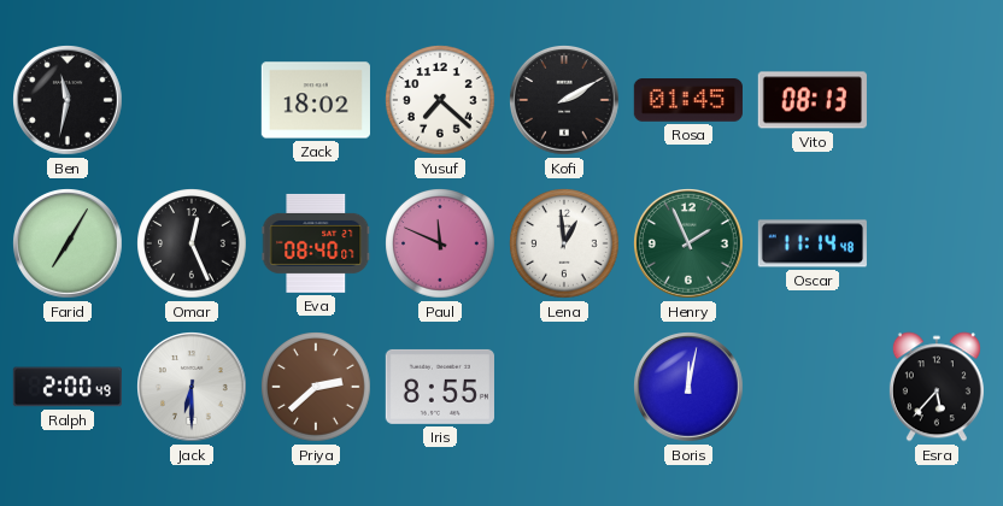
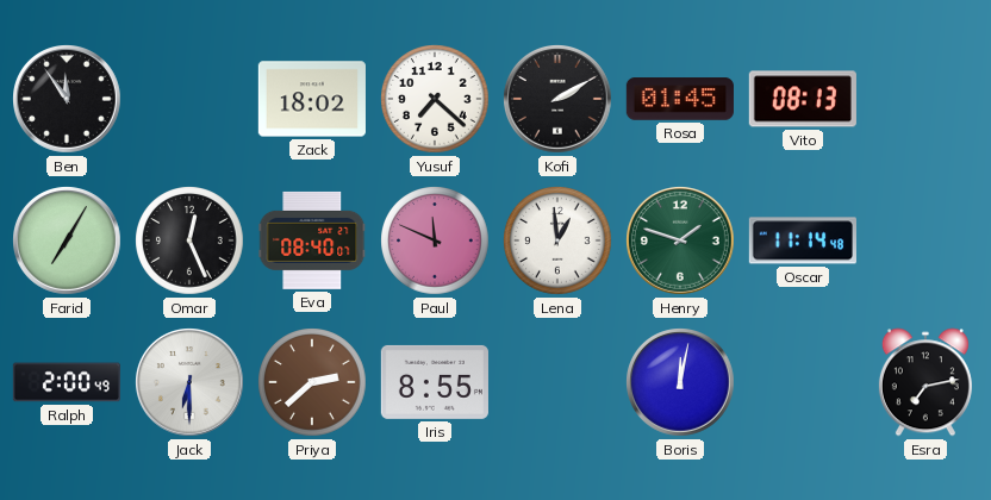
Ben: 11:32 -> 11:54 (68, 100)
Henry: 1:56 -> 1:48 (681, 242)
Esra: 5:37 -> 7:13 (925, 382)
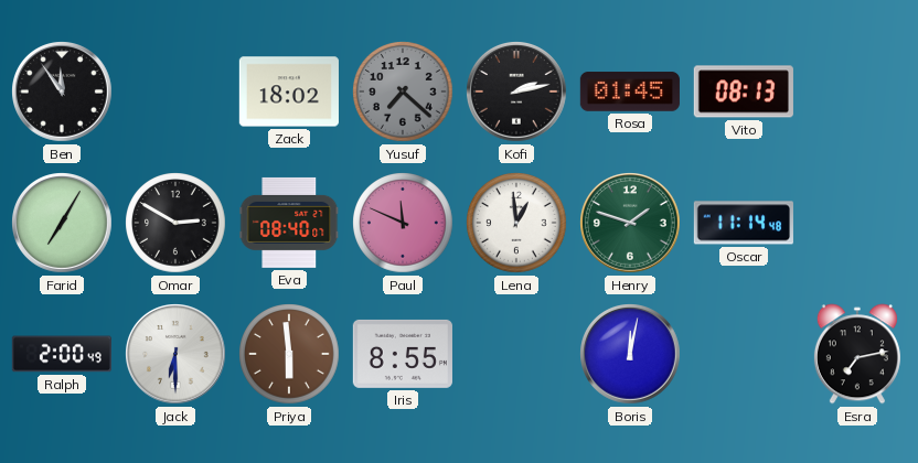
Yusuf dial: white -> grey (403, 91)
Kofi: 2:10 -> 2:13 (517, 93)
Omar: 12:26 -> 2:50 (175, 223)
Priya: 2:38 -> 5:59 (289, 354)
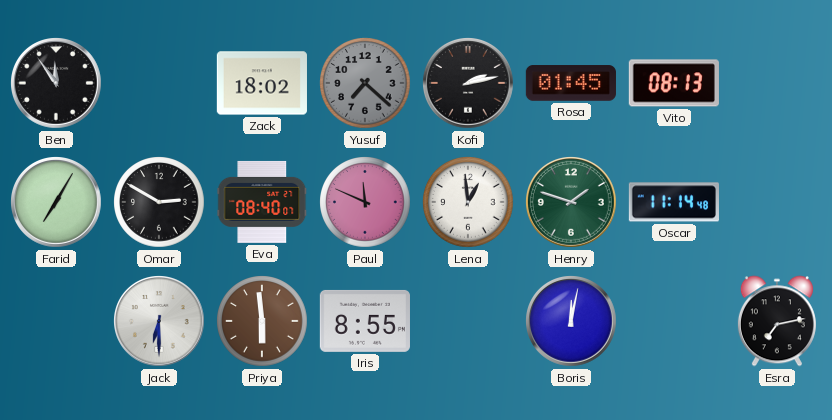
Ralph: 2:00 -> none (62, 354)
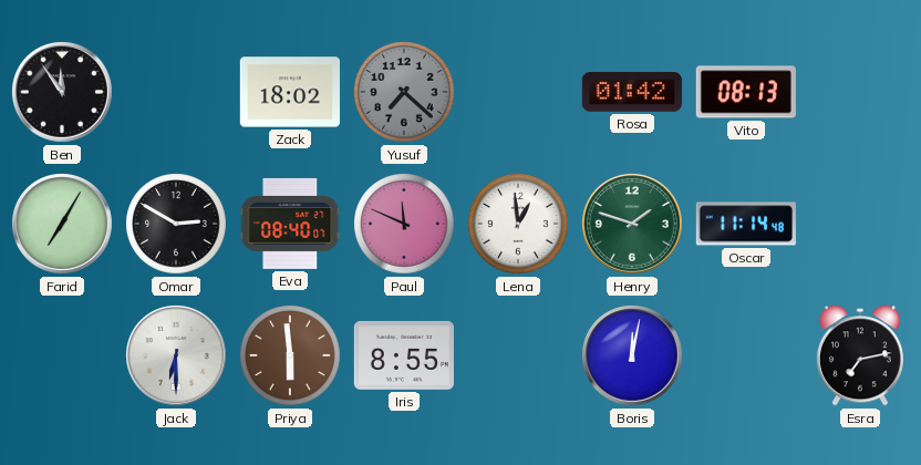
Kofi: 2:13 -> none (469, 84)
Rosa: 01:45 -> 01:42 (632, 92)
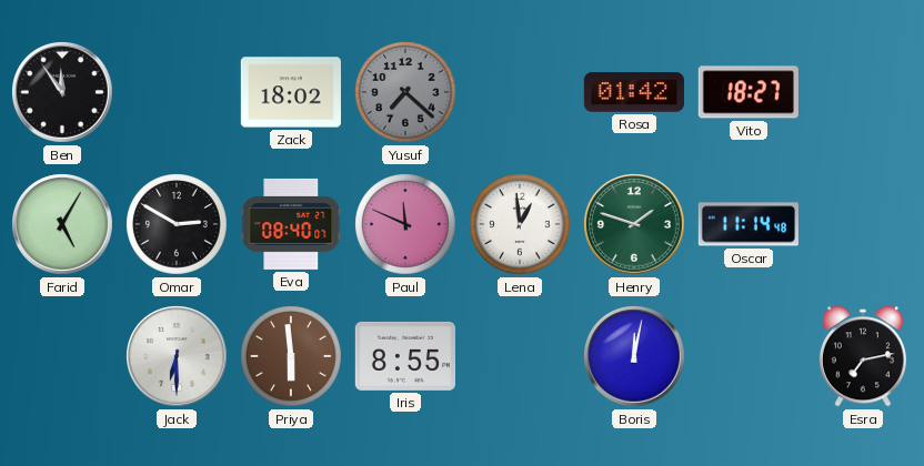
Vito: 08:13 -> 18:27 (749, 92)
Farid: 7:05 -> 5:05 (63, 225)
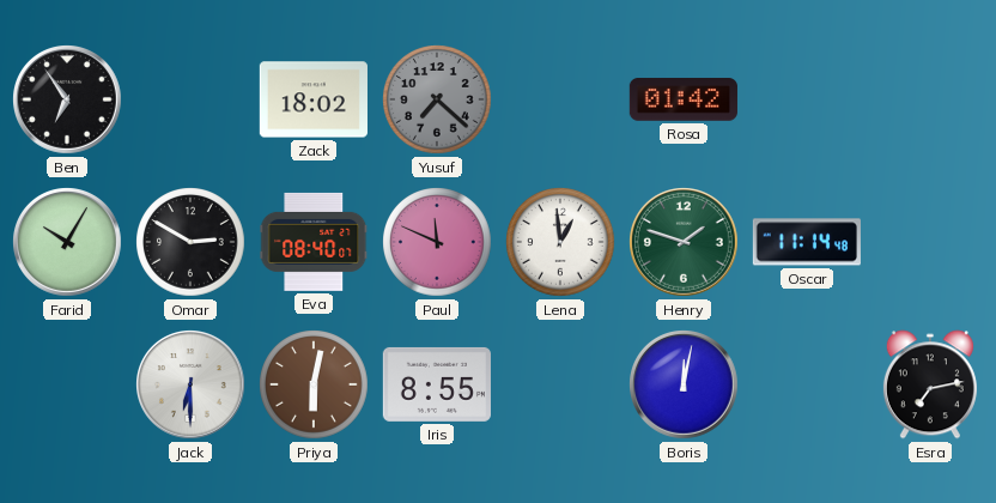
Ben: 11:54 -> 6:54 (68, 101)
Vito: 18:27 -> none (749, 92)
Farid: 5:05 -> 10:05 (68, 243)
Priya: 5:59 -> 6:02 (314, 384)
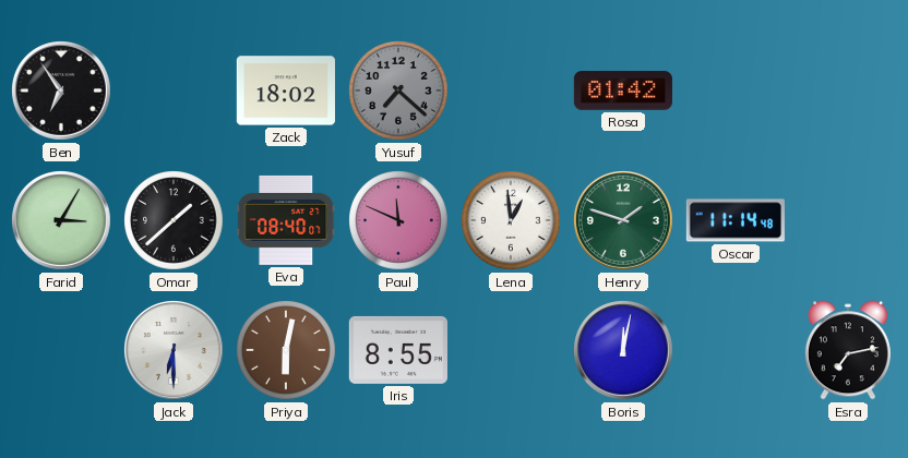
Farid: 10:05 -> 3:05 (62, 221)
Omar: 2:50 -> 1:38 (174, 220)
